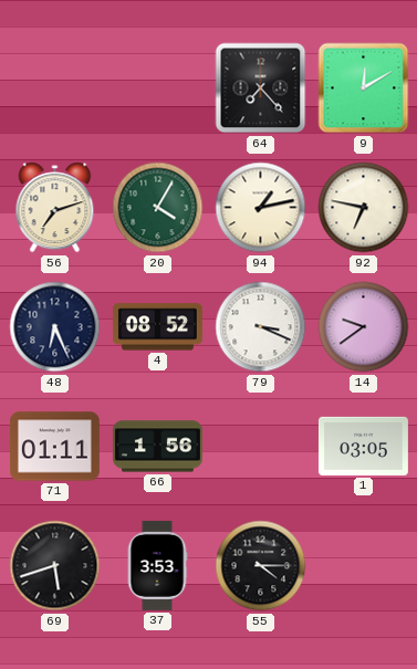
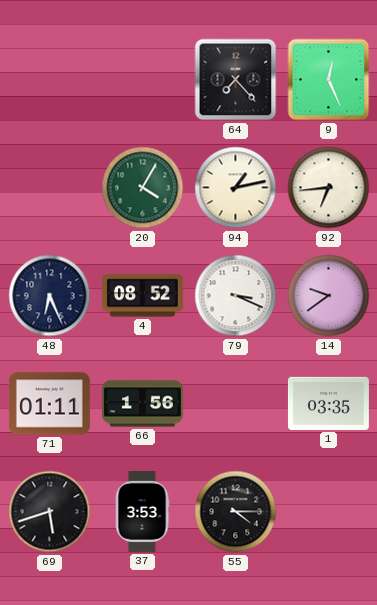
9: 12:10 -> 12:26 (329, 80)
56: 7:12 -> none (55, 208)
92: 6:47 -> 6:44 (329, 188)
1: 03:05 -> 03:35 (328, 403)
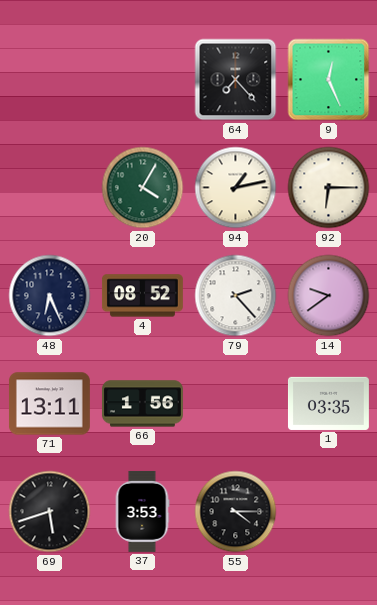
92: 6:44 -> 6:15 (329, 188)
79: 3:19 -> 2:23 (236, 296)
71: 01:11 -> 13:11 (49, 404)
